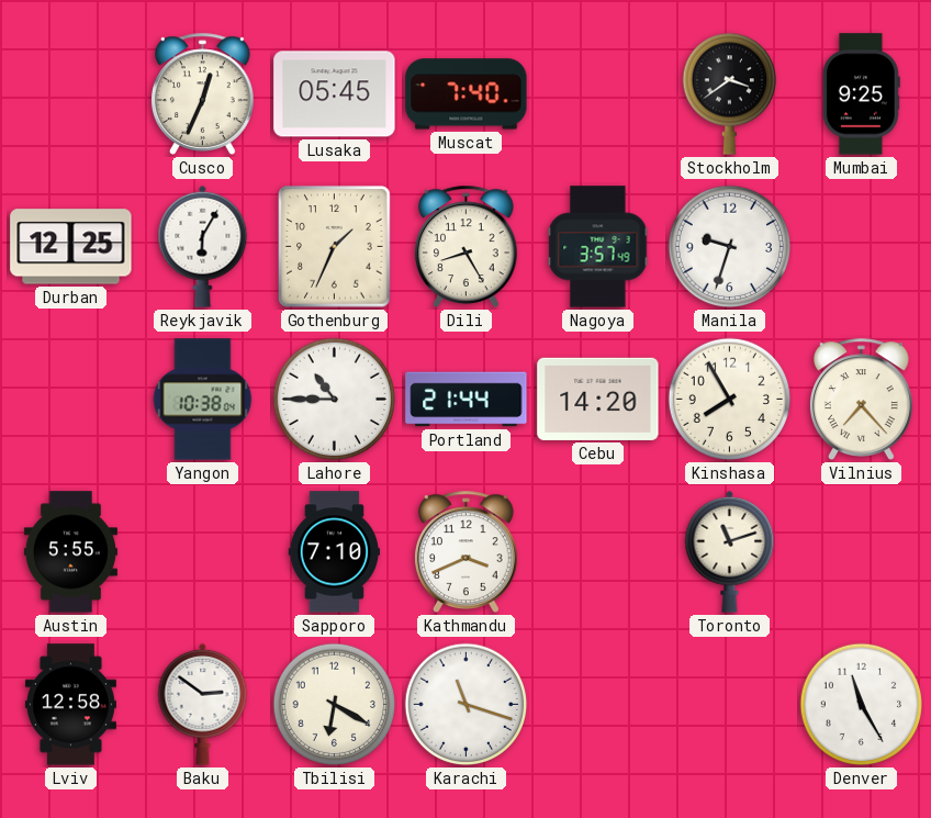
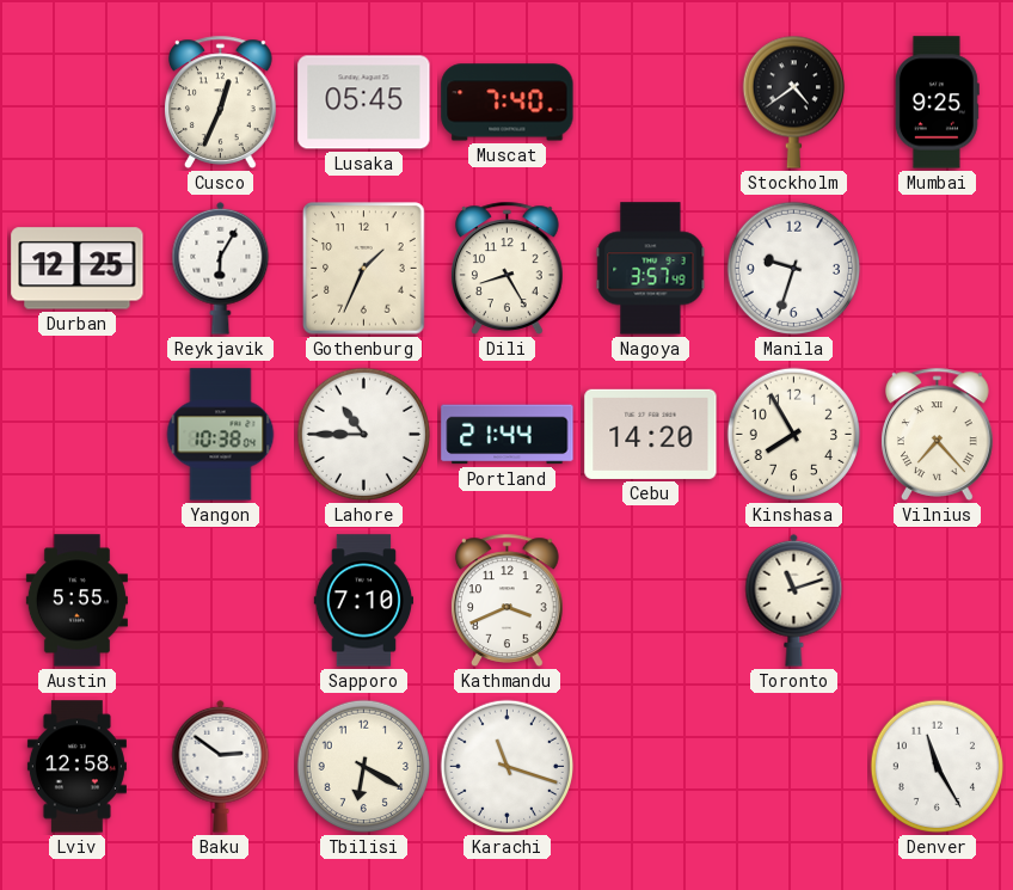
Stockholm: 3:39 -> 4:39 (793, 102)
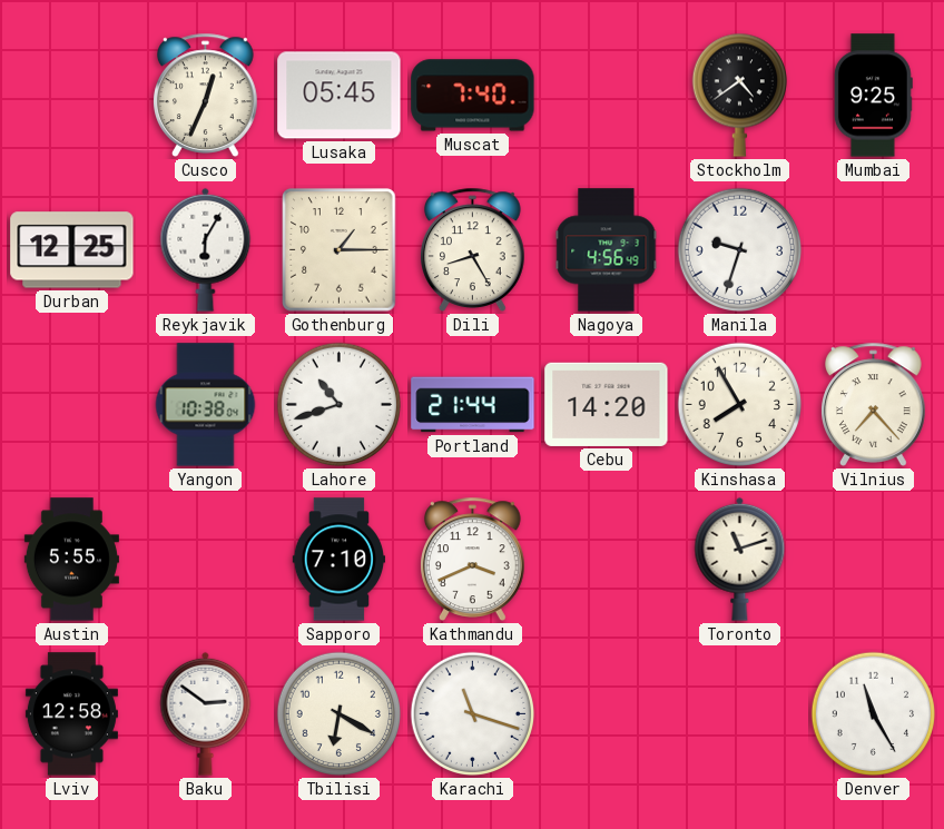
Gothenburg: 1:34 -> 1:15 (340, 250)
Nagoya: 3:57 -> 4:56 (607, 250)
Lahore: 10:45 -> 10:42 (340, 405)
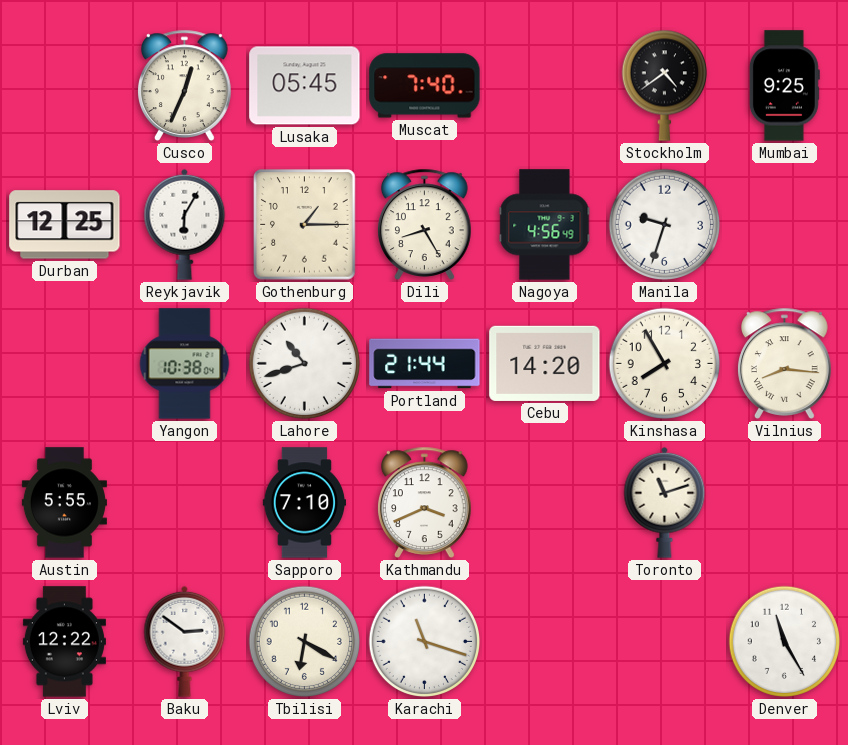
Vilnius: 7:23 -> 8:16 (785, 363)
Lviv: 12:58 -> 12:22 (64, 642)
